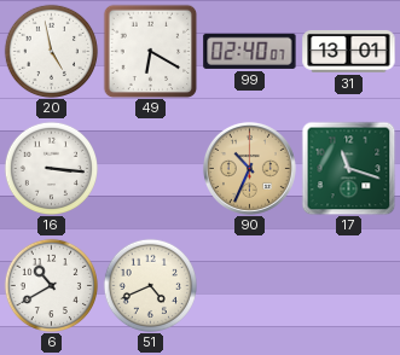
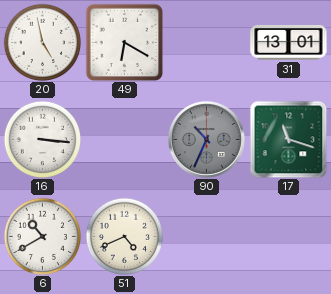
99: 02:40 -> none (250, 51)
90 dial: champagne -> grey (206, 139)
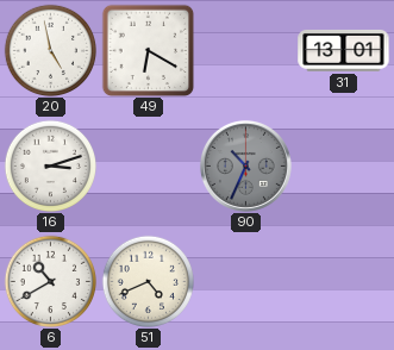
16: 3:16 -> 3:12 (50, 165)
17: 11:18 -> none (288, 139)
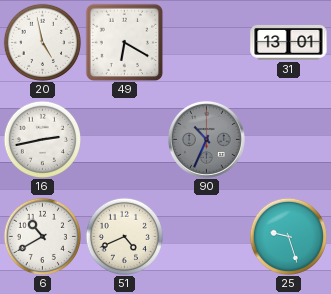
16: 3:12 -> 2:43 (42, 139)
25: none -> 9:27 (288, 236)
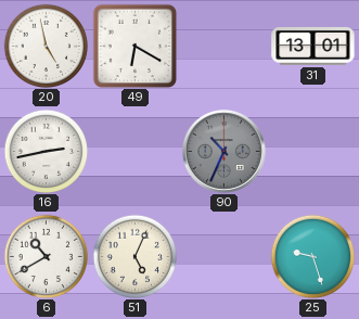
51: 4:41 -> 5:04 (134, 256)
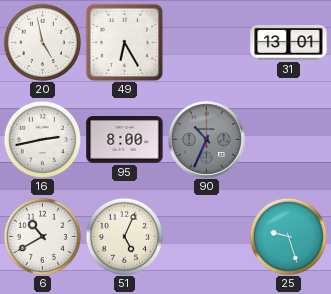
49: 6:20 -> 6:25 (124, 42)
95: none -> 8:00 (125, 140)
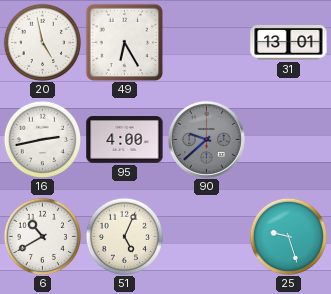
95: 8:00 -> 4:00 (125, 140)
90: 10:34 -> 9:38 (206, 139)
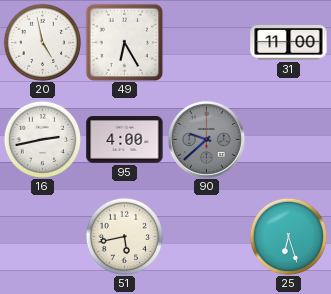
31: 13:01 -> 11:00 (289, 42)
6: 10:40 -> none (42, 236)
51: 5:04 -> 5:43 (124, 236)
25: 9:27 -> 6:27 (288, 236)
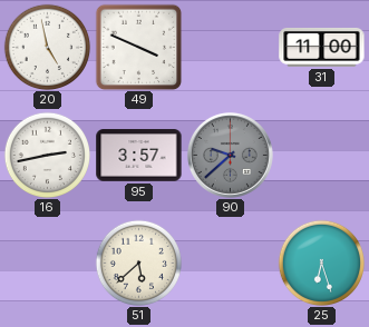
49: 6:25 -> 3:49 (138, 47)
95: 4:00 -> 3:57 (139, 156)
51: 5:43 -> 5:38 (138, 262)
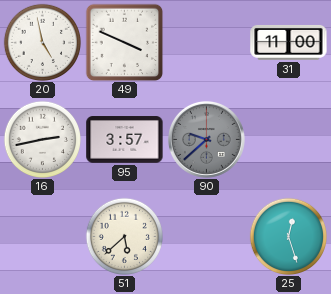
25: 6:27 -> 12:27 (288, 236)
